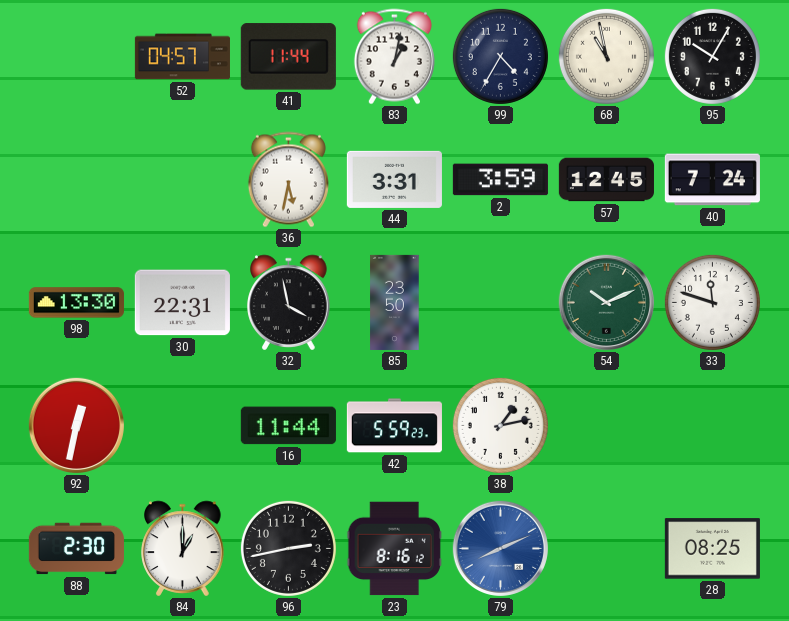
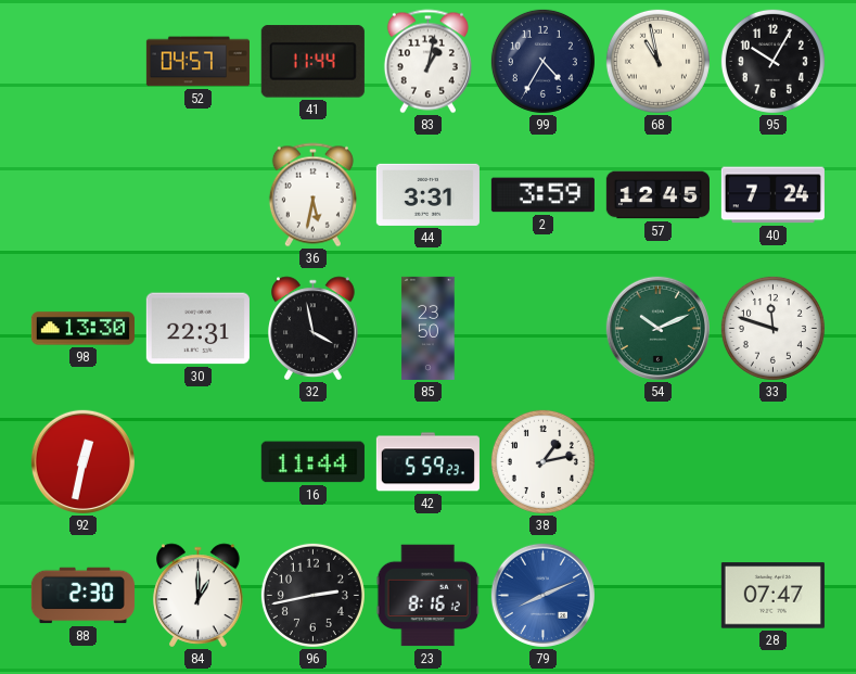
28: 08:25 -> 07:47 (772, 596)
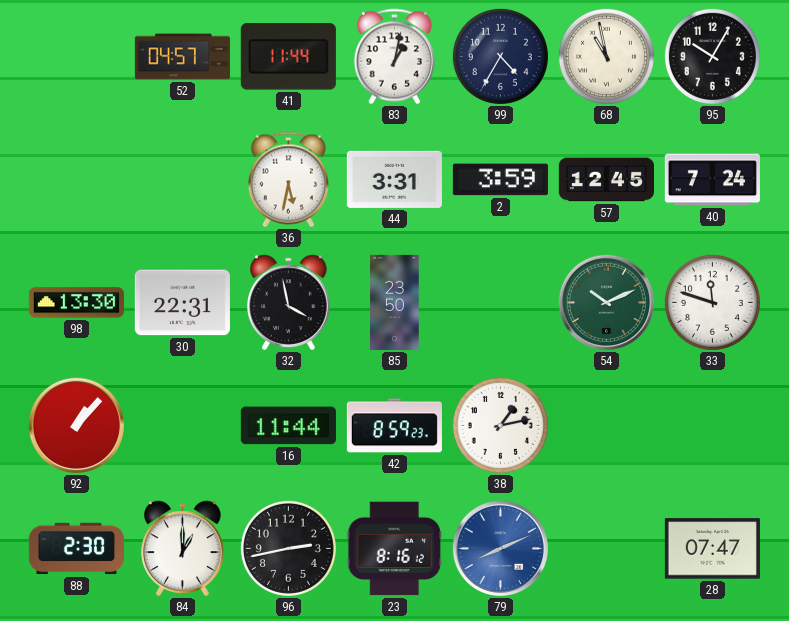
92: 12:32 -> 1:07 (76, 425)
42: 5:59 -> 8:59 (394, 426)
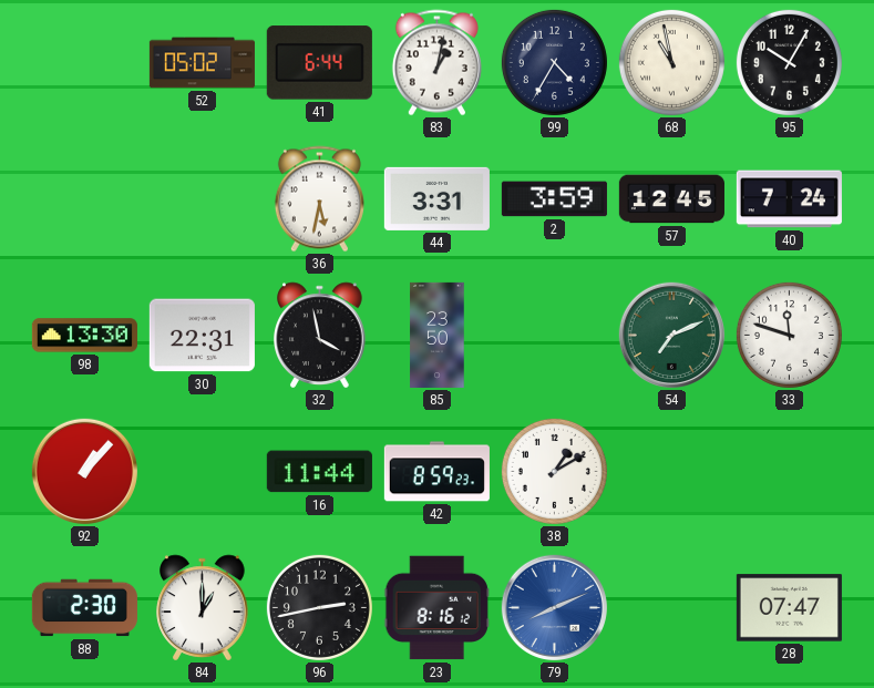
52: 04:57 -> 05:02 (202, 63)
41: 11:44 -> 6:44 (319, 63)
54: 10:11 -> 7:11 (671, 335)
38: 1:13 -> 1:10 (554, 471)
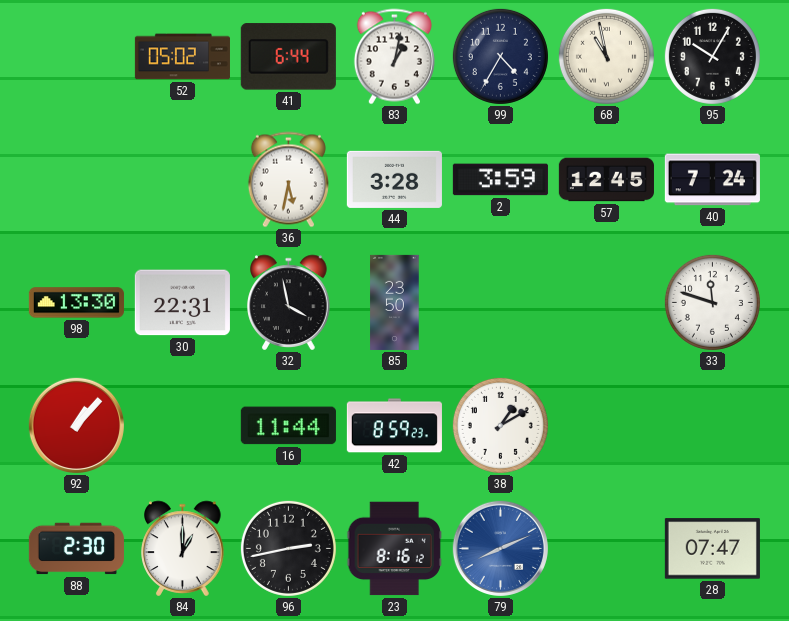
44: 3:31 -> 3:28 (394, 179)
54: 7:11 -> none (671, 335)
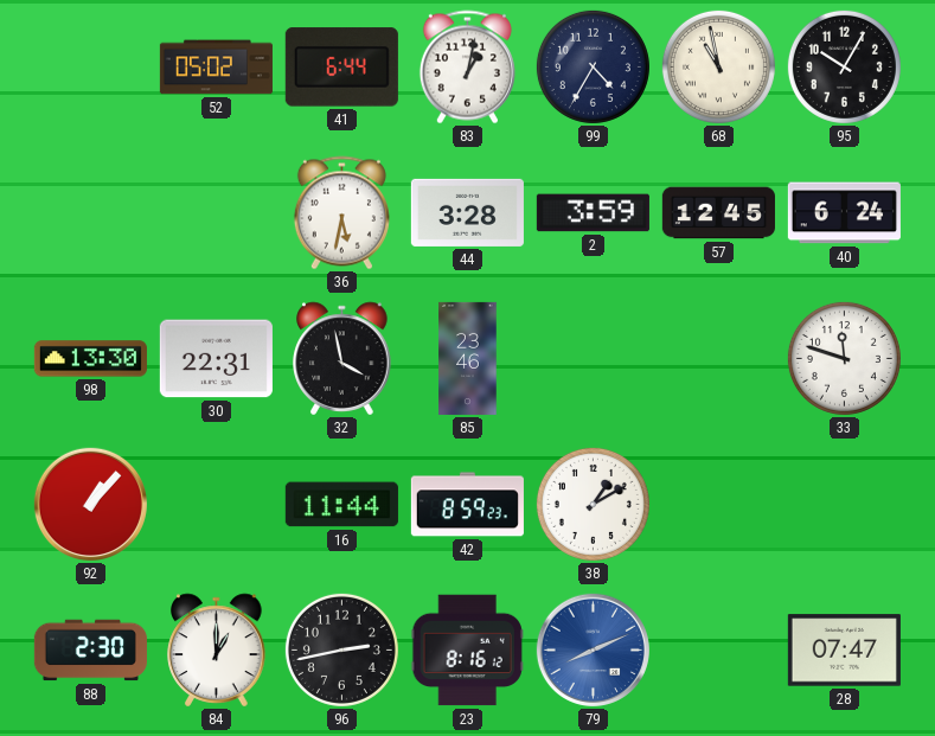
40: 7:24 -> 6:24 (844, 213)
85: 23:50 -> 23:46 (468, 358)
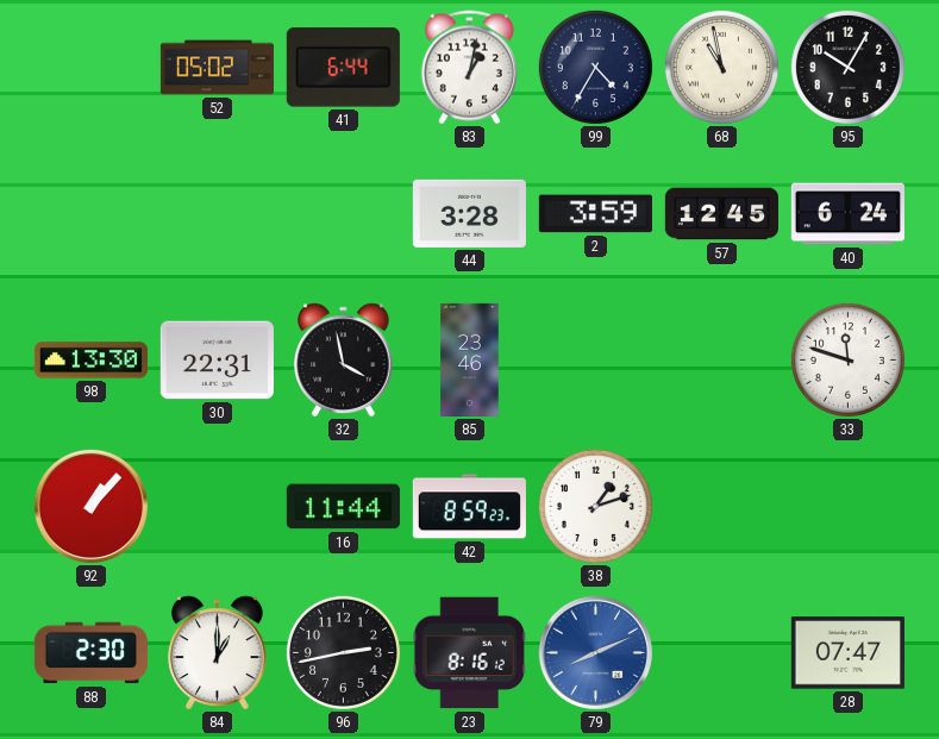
36: 5:32 -> none (341, 213)
38: 1:10 -> 1:12 (595, 506)
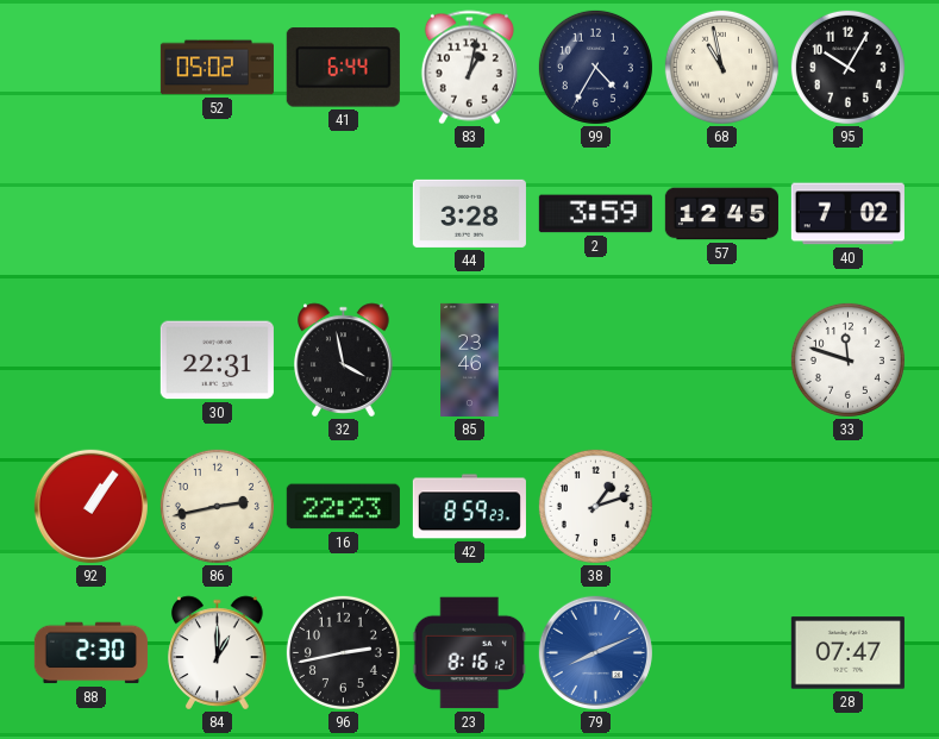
40: 6:24 -> 7:02 (847, 214)
98: 13:30 -> none (90, 361)
92: 1:07 -> 1:06 (90, 506)
86: none -> 2:43 (217, 506)
16: 11:44 -> 22:23 (343, 507)
